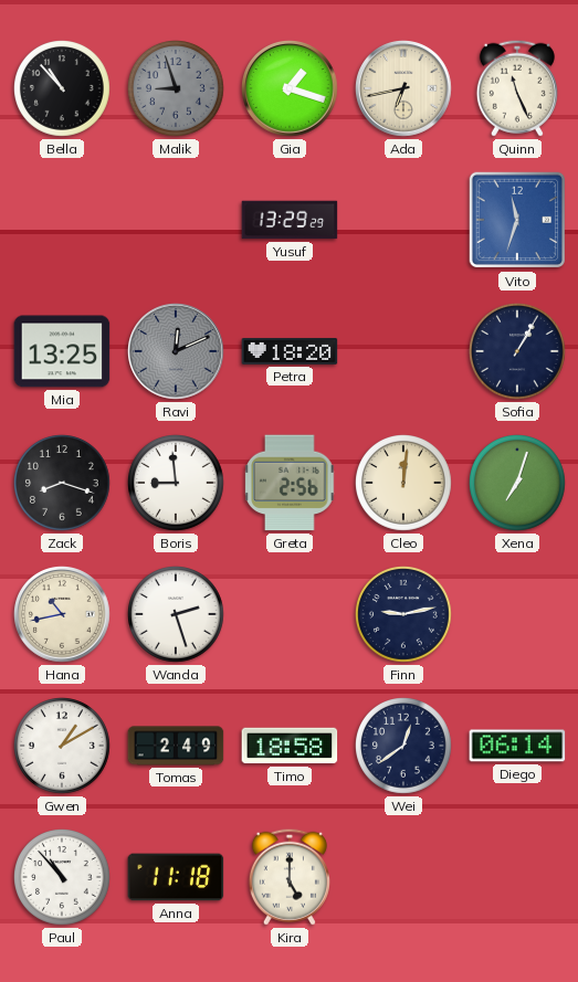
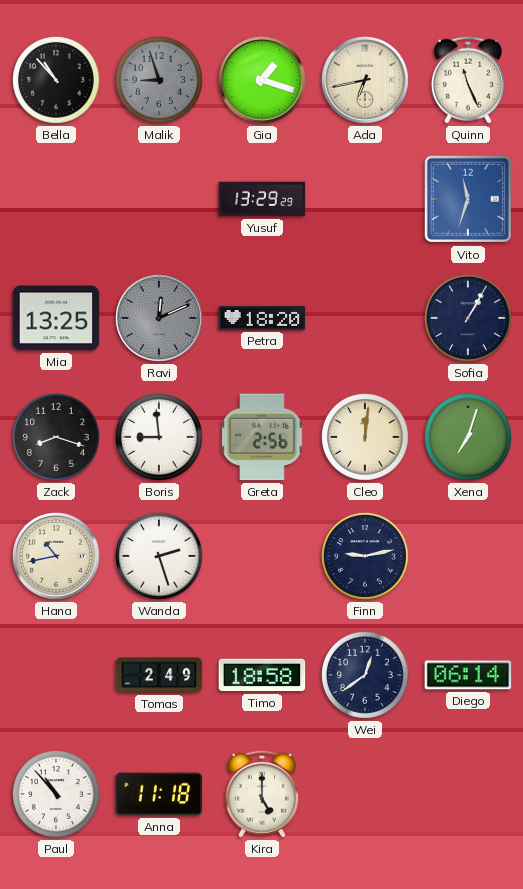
Gwen: 1:10 -> none (63, 747)
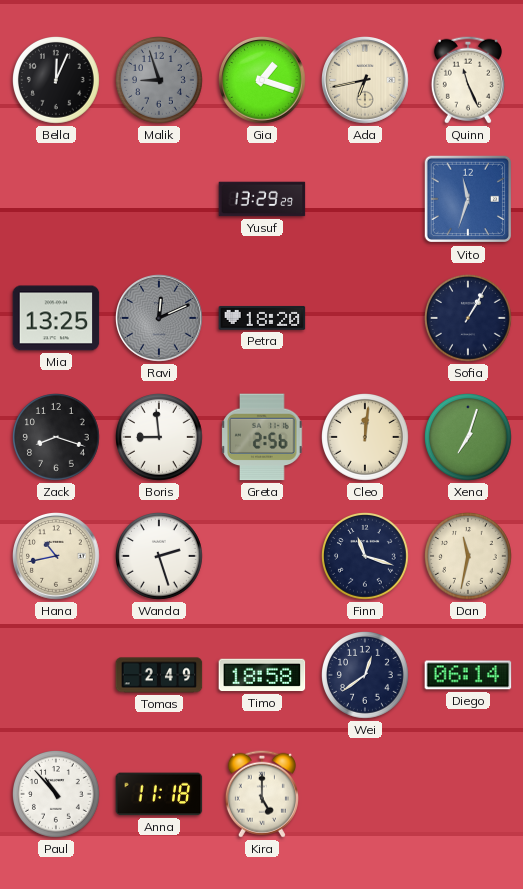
Bella: 10:53 -> 12:04 (57, 81)
Finn: 9:13 -> 11:18 (366, 557)
Dan: none -> 11:32 (469, 557)
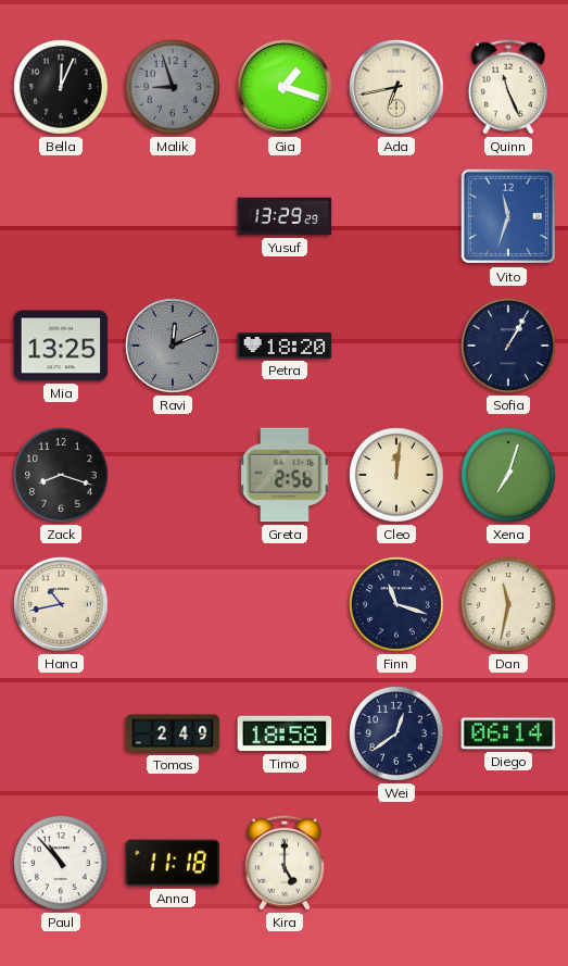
Boris: 8:59 -> none (160, 438)
Wanda: 2:27 -> none (160, 557)
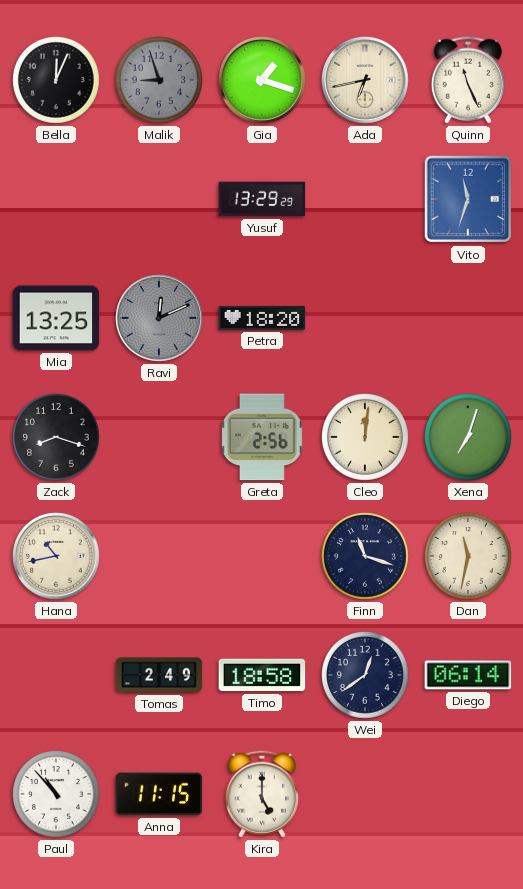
Sofia: 1:05 -> none (509, 347)
Anna: 11:18 -> 11:15 (159, 794)
